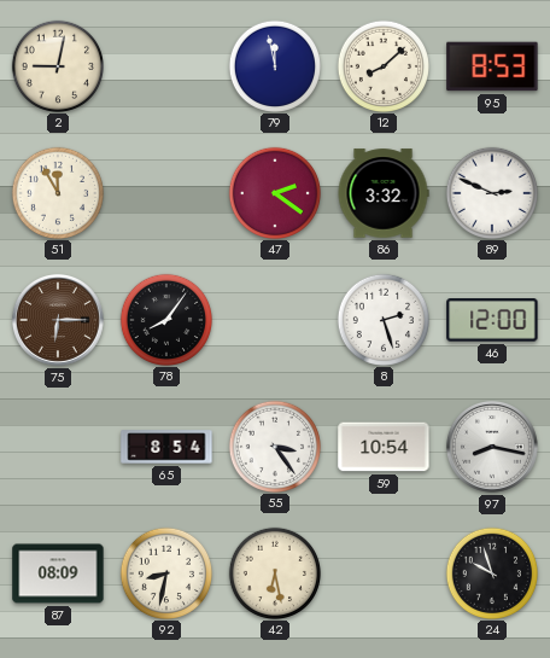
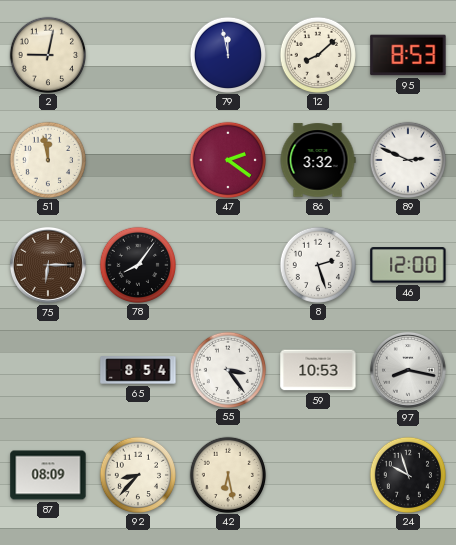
51: 11:55 -> 11:58 (47, 159)
59: 10:54 -> 10:53 (318, 370)
92: 8:32 -> 8:37 (137, 474)
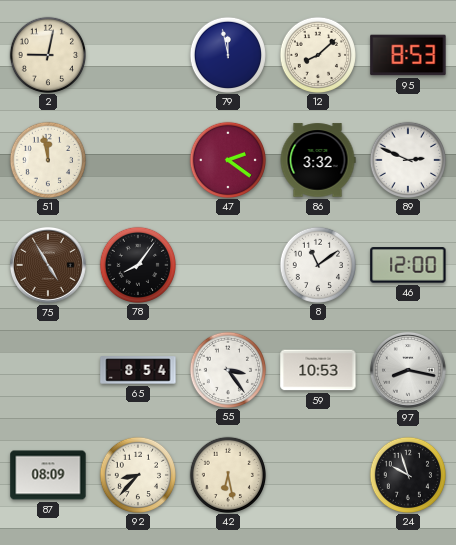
75: 6:15 -> 4:55 (48, 265)
8: 2:27 -> 11:09 (317, 264)
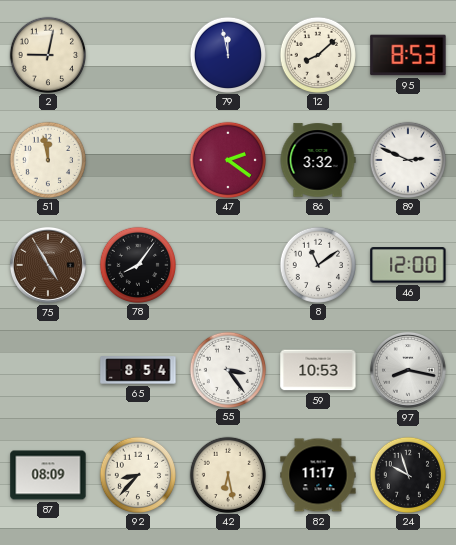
82: none -> 11:17 (318, 475)
